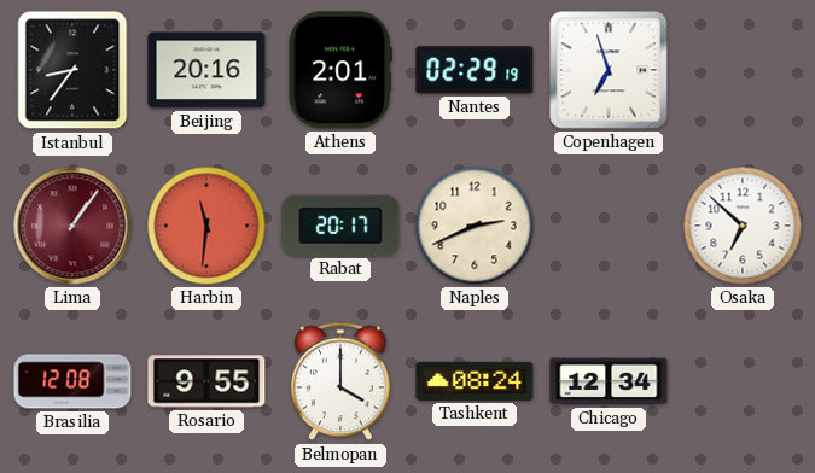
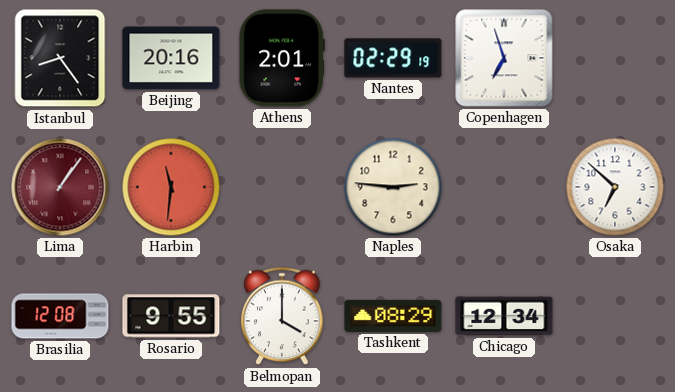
Istanbul: 8:36 -> 8:24 (60, 58)
Rabat: 20:17 -> none (340, 226)
Naples: 2:41 -> 2:46 (393, 187)
Tashkent: 08:24 -> 08:29 (393, 316)
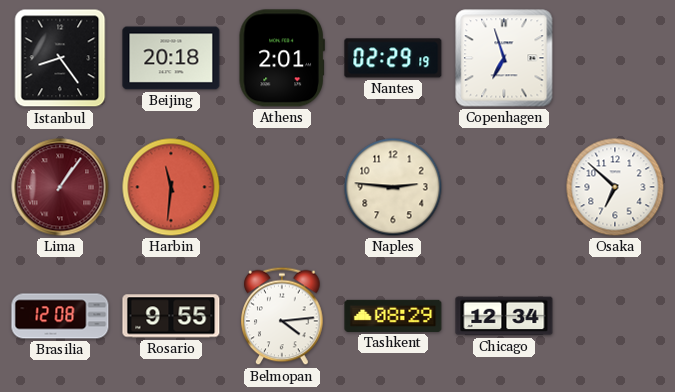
Beijing: 20:16 -> 20:18 (171, 58)
Belmopan: 4:00 -> 4:14 (282, 316)
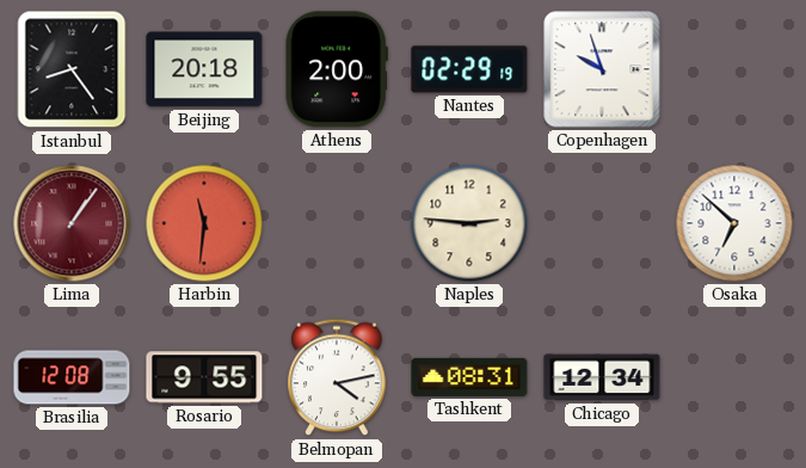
Athens: 2:01 -> 2:00 (337, 69)
Copenhagen: 6:57 -> 9:57 (602, 69)
Belmopan: 4:14 -> 4:13 (337, 377)
Tashkent: 08:29 -> 08:31 (469, 377)
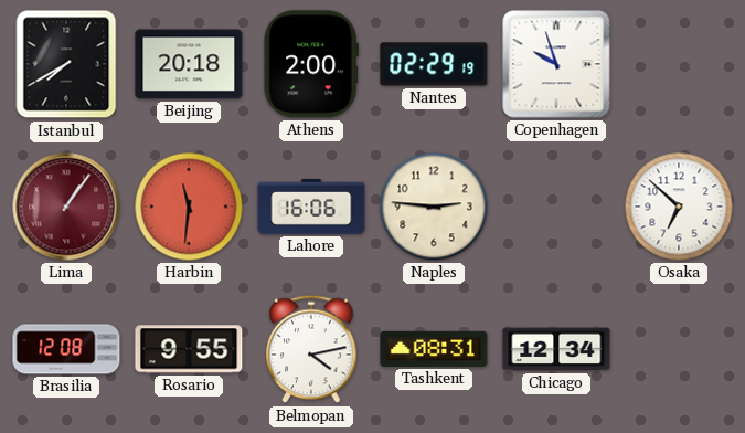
Istanbul: 8:24 -> 7:40 (66, 64)
Lahore: none -> 16:06 (311, 207)
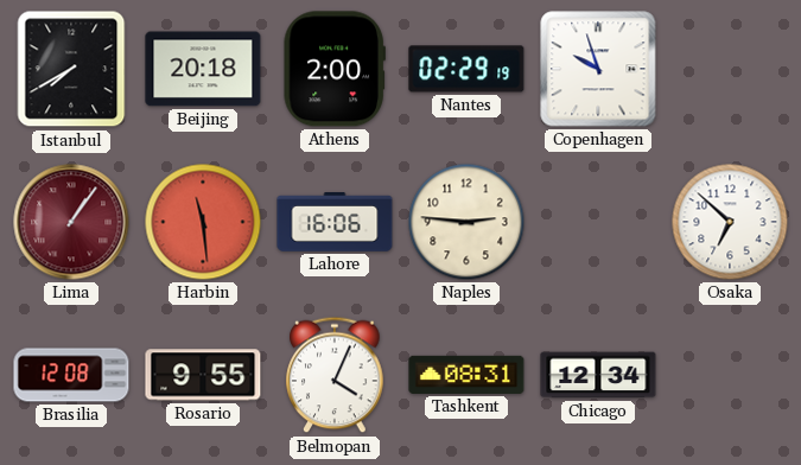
Harbin: 11:31 -> 11:29 (203, 222)
Belmopan: 4:13 -> 4:04 (335, 375)
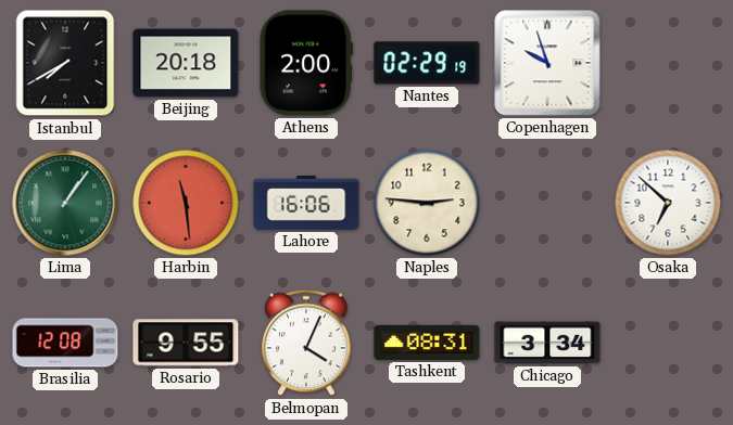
Lima dial: burgundy -> green (65, 203)
Chicago: 12:34 -> 3:34 (547, 343)
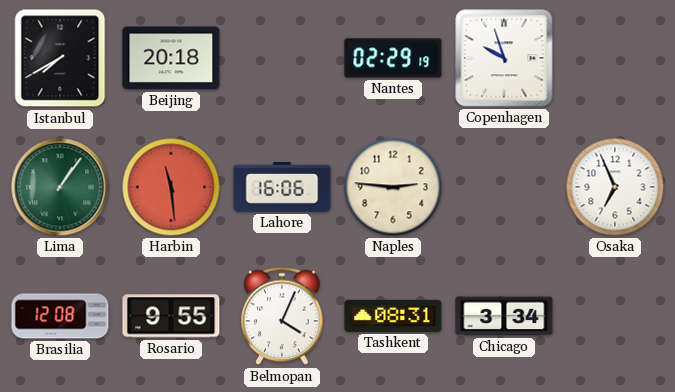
Athens: 2:00 -> none (306, 63)
Osaka: 6:52 -> 6:56 (615, 187)
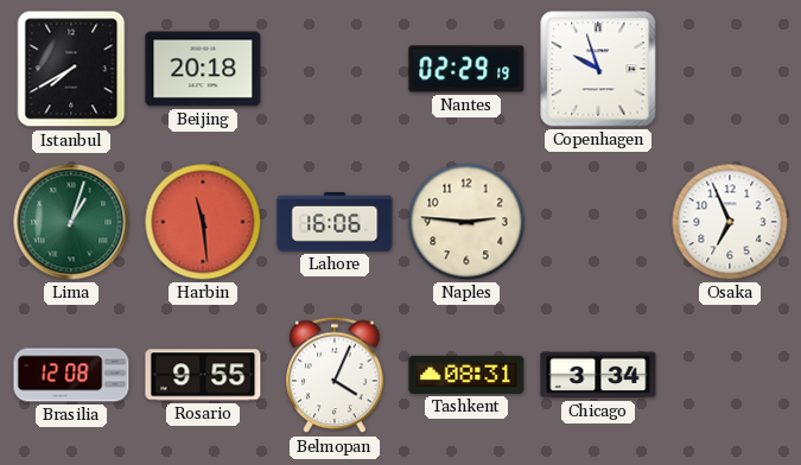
Lima: 1:06 -> 1:03 (71, 222)
